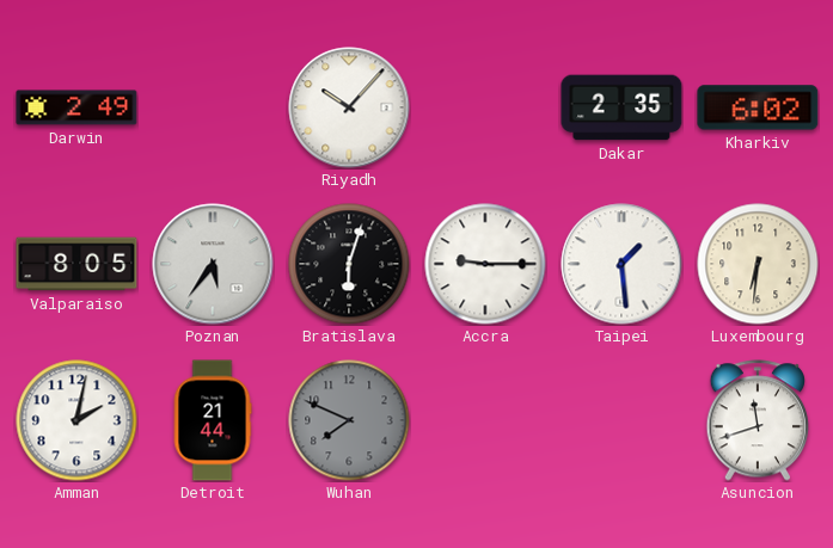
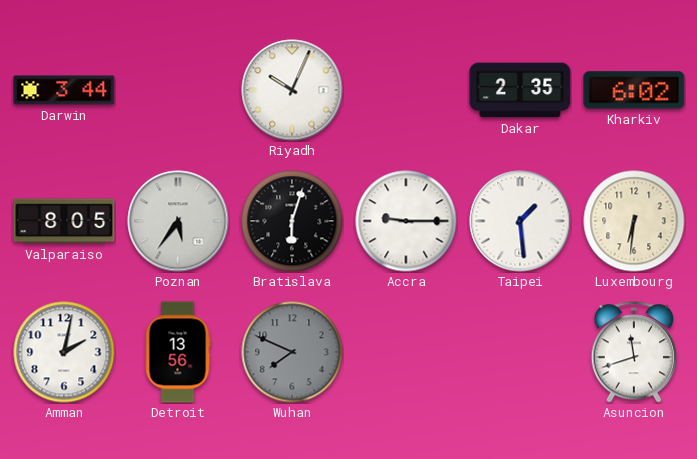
Darwin: 2:49 -> 3:44 (64, 90)
Riyadh: 10:07 -> 10:04 (292, 90)
Detroit: 21:44 -> 13:56 (178, 352)
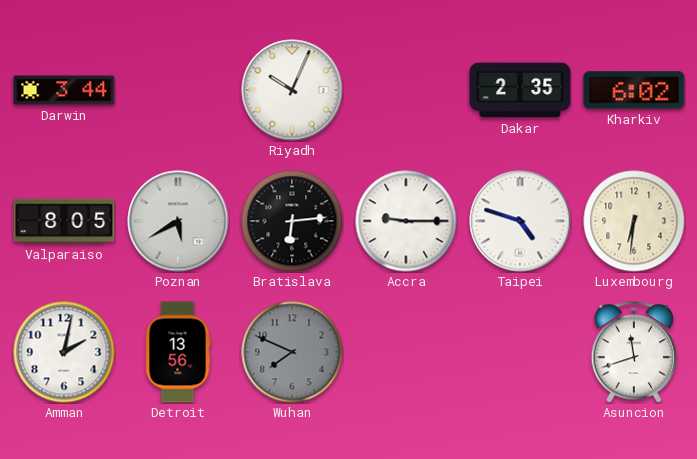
Poznan: 5:36 -> 5:40 (178, 221)
Bratislava: 6:03 -> 6:14 (292, 221)
Taipei: 1:29 -> 4:48 (520, 221)
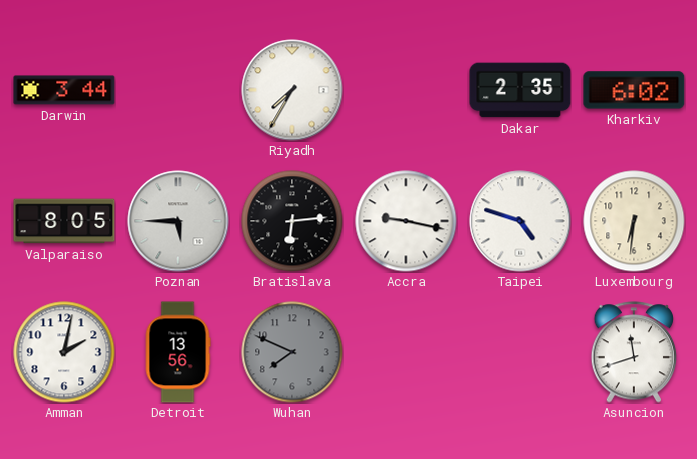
Riyadh: 10:04 -> 7:35 (292, 90)
Poznan: 5:40 -> 5:45 (178, 221)
Accra: 9:15 -> 9:17 (406, 221)
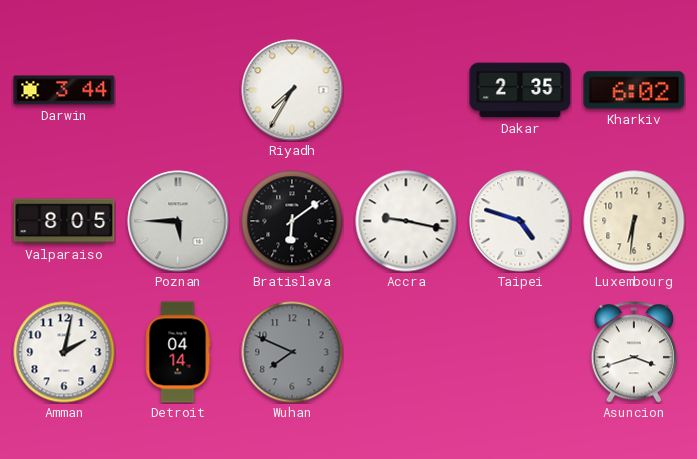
Bratislava: 6:14 -> 6:09 (292, 221)
Detroit: 13:56 -> 04:14 (178, 352)
Asuncion: 11:42 -> 3:42 (634, 352)
